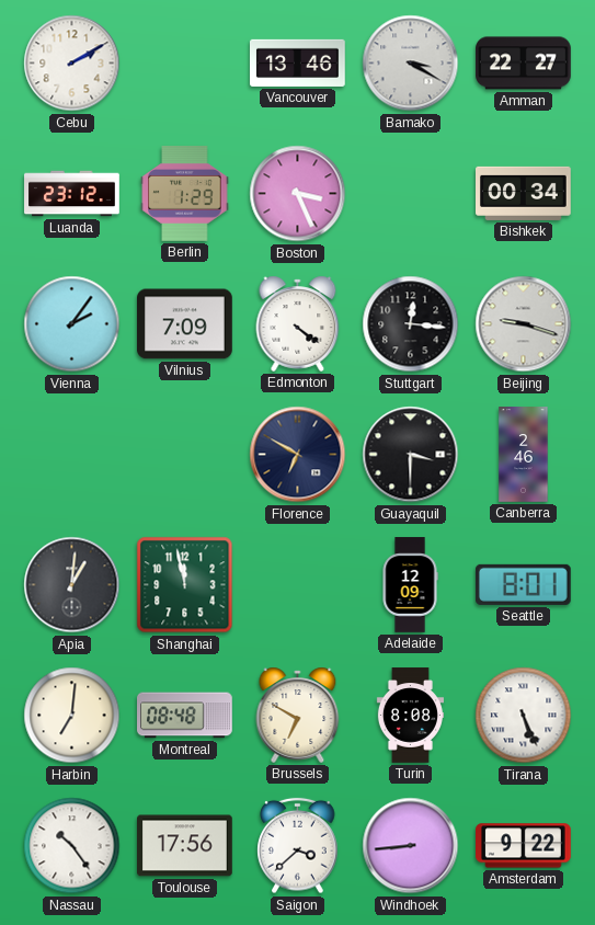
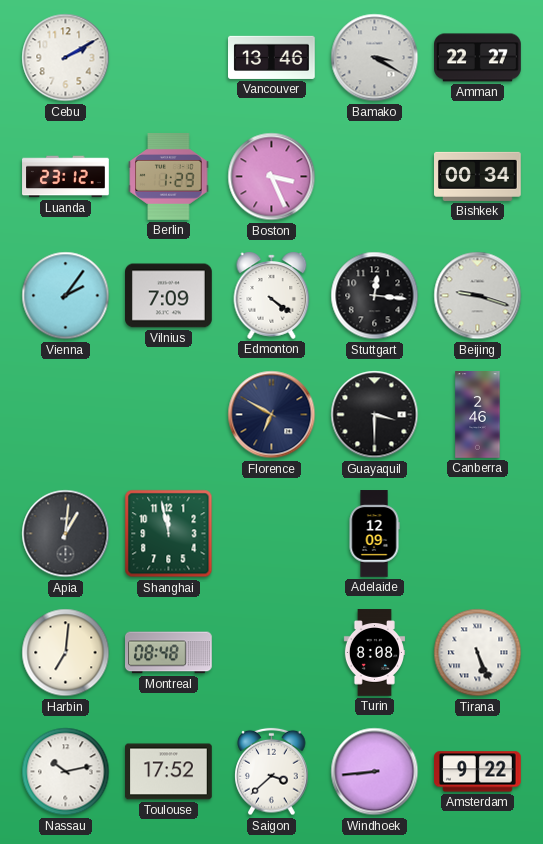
Seattle: 8:01 -> none (524, 584)
Brussels: 6:50 -> none (298, 715)
Nassau: 10:24 -> 10:13 (66, 772)
Toulouse: 17:56 -> 17:52 (169, 772)
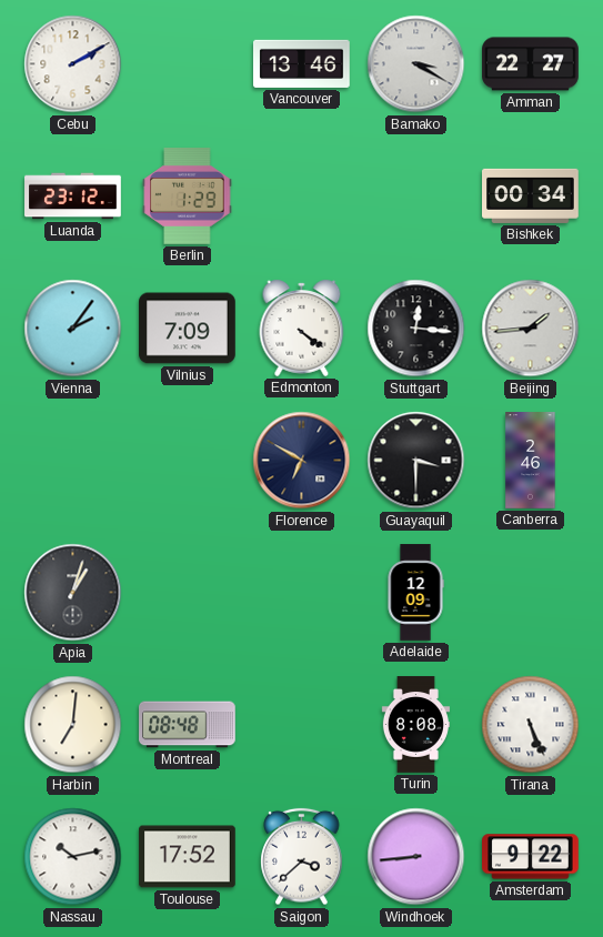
Boston: 3:26 -> none (272, 177)
Beijing: 9:18 -> 1:44 (531, 329)
Apia: 1:01 -> 1:03 (73, 593)
Shanghai: 11:58 -> none (169, 534)
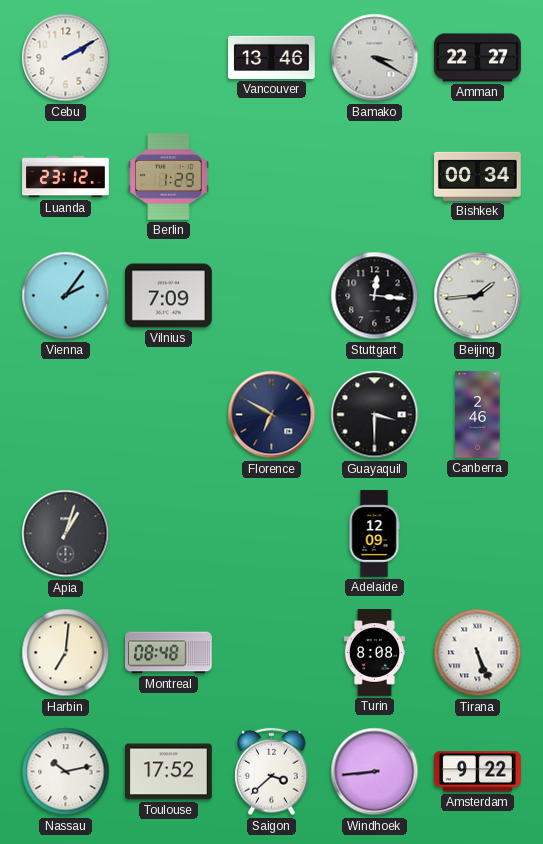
Edmonton: 4:21 -> none (302, 328)
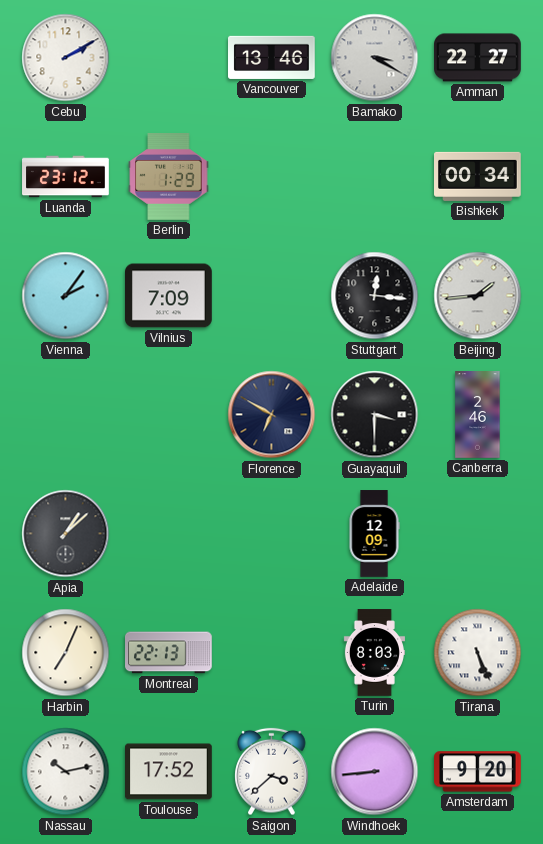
Apia: 1:03 -> 1:08 (66, 534)
Harbin: 7:01 -> 7:04 (66, 653)
Montreal: 08:48 -> 22:13 (169, 653)
Turin: 8:08 -> 8:03 (374, 653)
Amsterdam: 9:22 -> 9:20 (478, 772)
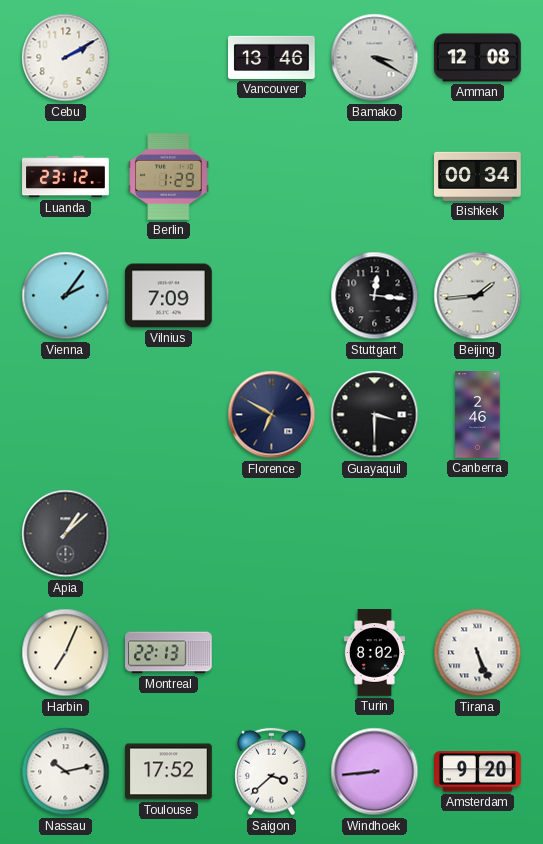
Amman: 22:27 -> 12:08 (478, 58)
Adelaide: 12:09 -> none (374, 534)
Turin: 8:03 -> 8:02 (374, 653)
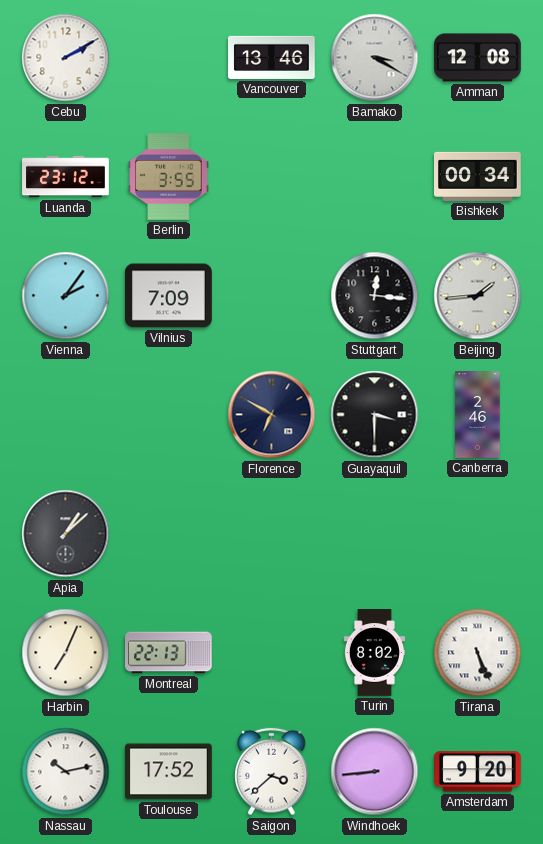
Berlin: 1:29 -> 3:55 (169, 177)
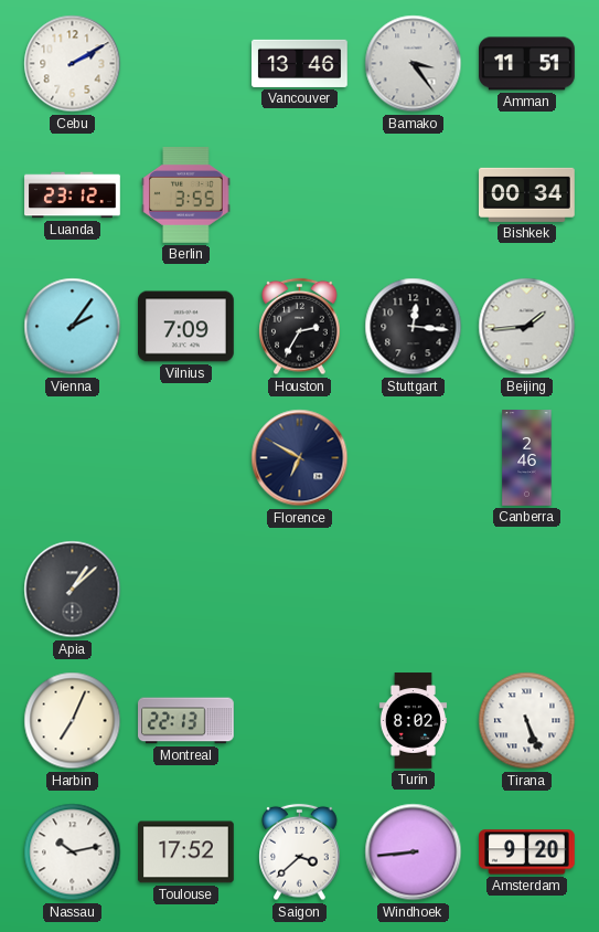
Bamako: 3:20 -> 3:24 (414, 64)
Amman: 12:08 -> 11:51 (527, 64)
Houston: none -> 2:35 (300, 327)
Guayaquil: 3:30 -> none (375, 415)
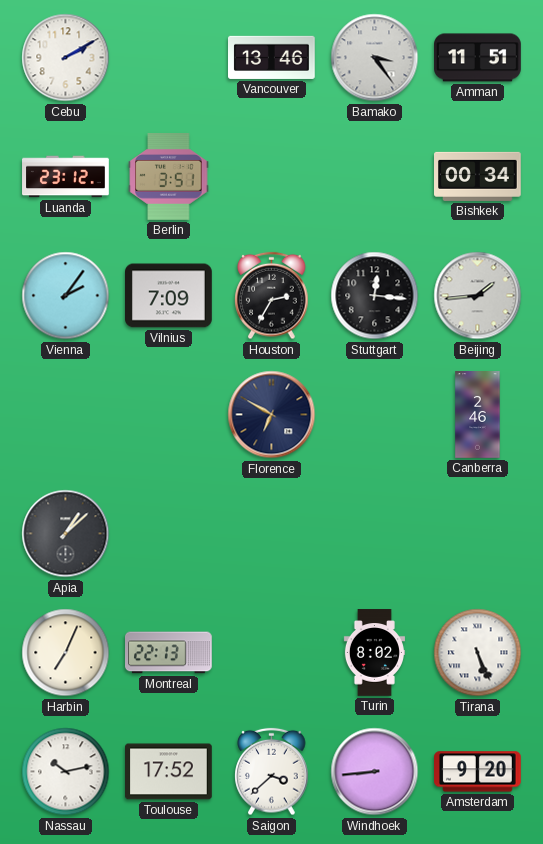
Berlin: 3:55 -> 3:51 (169, 177)
